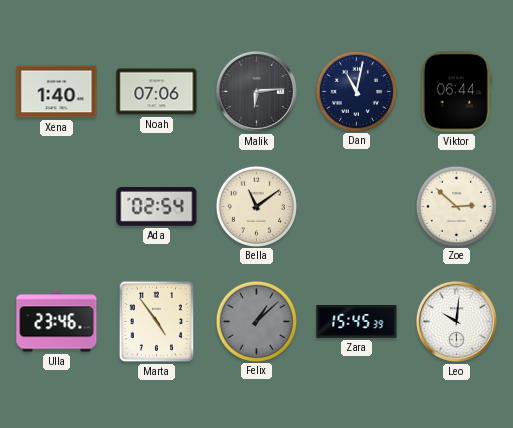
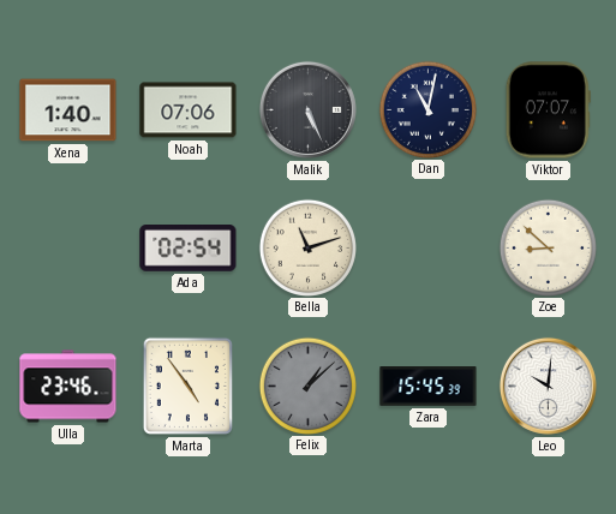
Malik: 6:14 -> 5:26 (307, 109)
Viktor: 06:44 -> 07:07 (548, 110)
Bella: 11:09 -> 11:12 (307, 247)
Zoe: 2:52 -> 8:52 (548, 247)
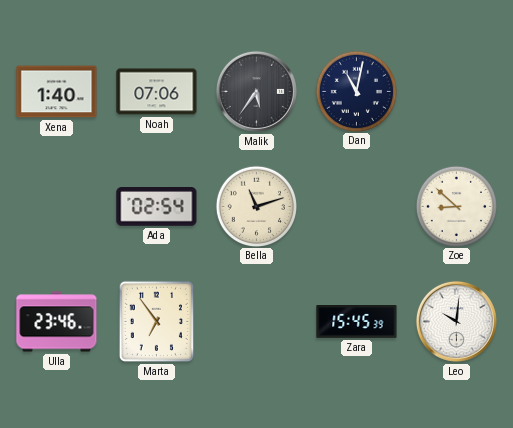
Malik: 5:26 -> 5:36 (256, 91)
Viktor: 07:07 -> none (548, 110)
Marta: 4:54 -> 6:54 (156, 321)
Felix: 1:08 -> none (307, 385)
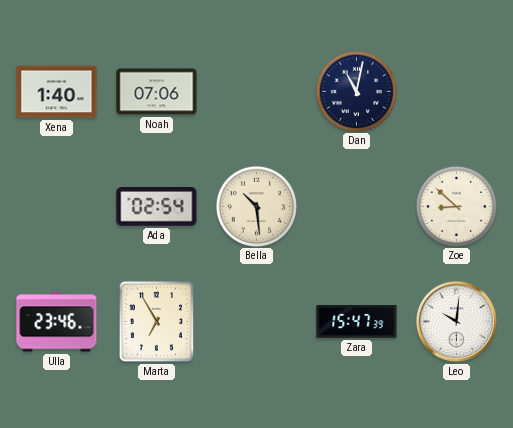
Malik: 5:36 -> none (256, 91)
Bella: 11:12 -> 10:29 (256, 206)
Marta: 6:54 -> 6:55 (156, 321)
Zara: 15:45 -> 15:47 (357, 322)
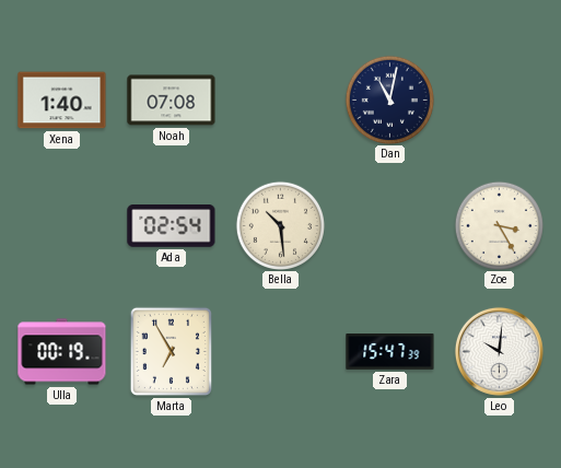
Noah: 07:06 -> 07:08 (172, 101)
Zoe: 8:52 -> 3:25 (499, 225)
Ulla: 23:46 -> 00:19 (62, 352)
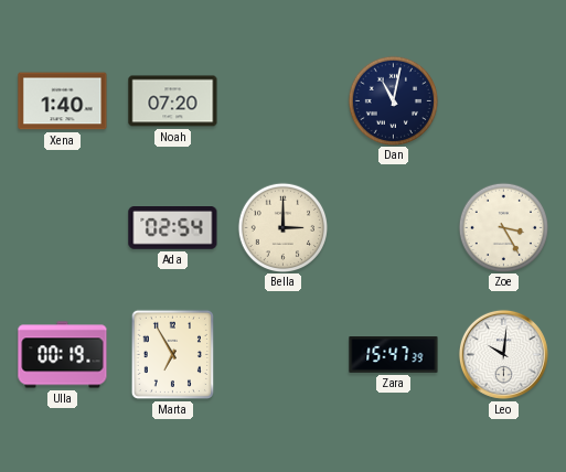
Noah: 07:08 -> 07:20 (173, 101)
Bella: 10:29 -> 3:00 (282, 227)
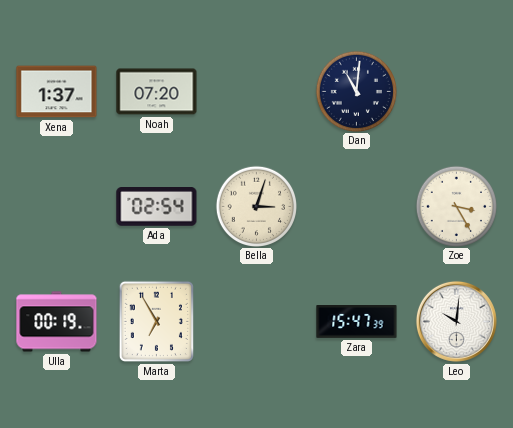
Xena: 1:40 -> 1:37 (57, 92)
Dan: 11:02 -> 11:01 (356, 91)
Bella: 3:00 -> 3:03 (256, 206)
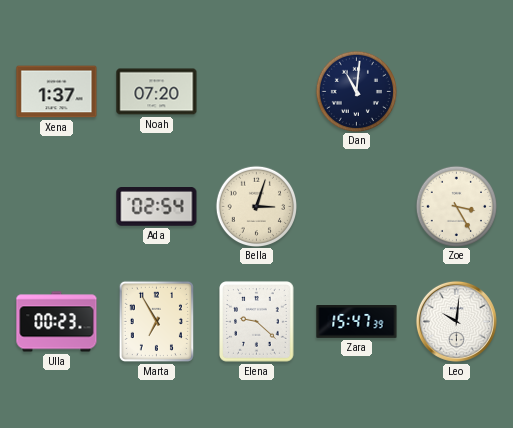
Ulla: 00:19 -> 00:23 (57, 322)
Elena: none -> 9:22 (257, 322)
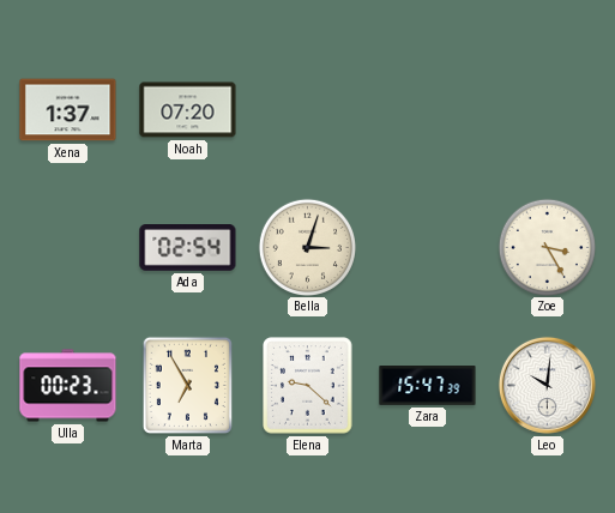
Dan: 11:01 -> none (356, 91)
